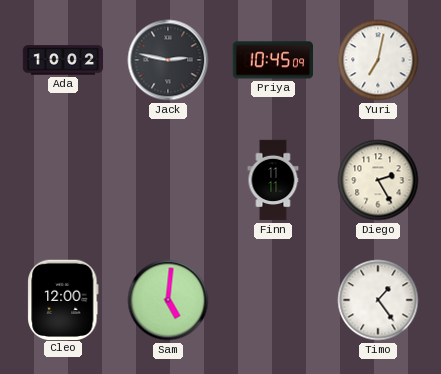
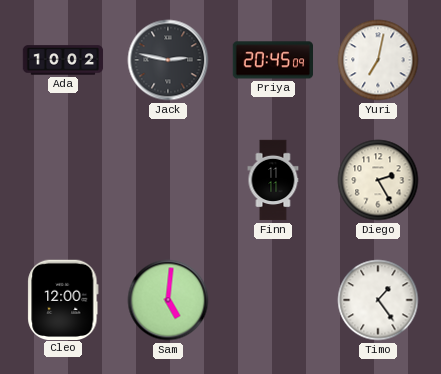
Priya: 10:45 -> 20:45 (272, 60)
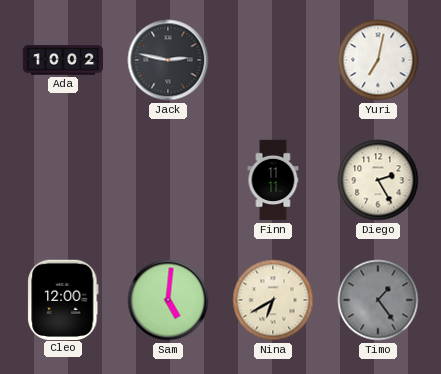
Priya: 20:45 -> none (272, 60)
Nina: none -> 6:40 (273, 300)
Timo dial: white -> grey (378, 300)
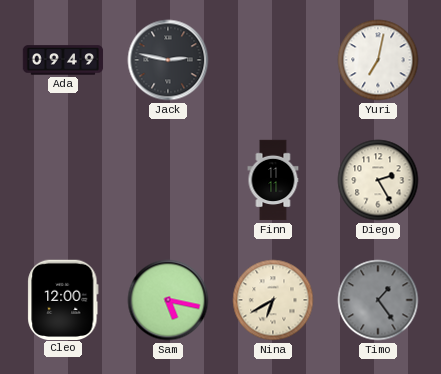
Ada: 10:02 -> 09:49 (63, 60)
Sam: 5:01 -> 5:17 (168, 300)
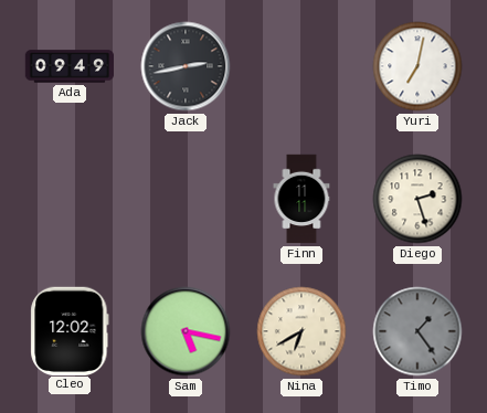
Jack: 2:47 -> 2:43 (186, 66)
Diego: 2:25 -> 2:27 (417, 199)
Cleo: 12:00 -> 12:02 (70, 330)
